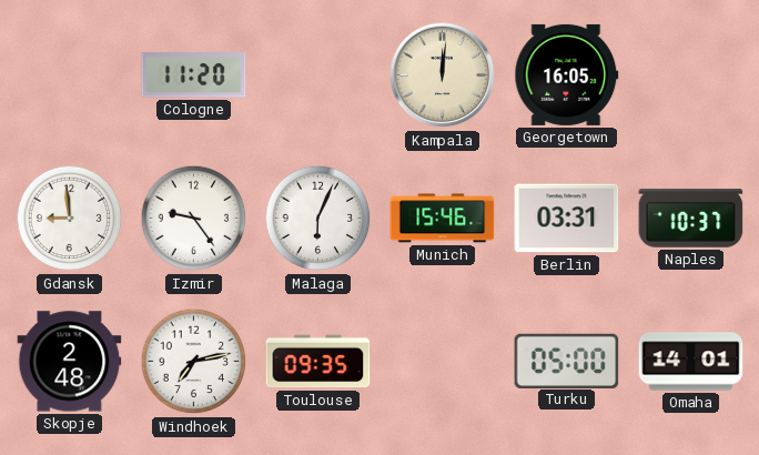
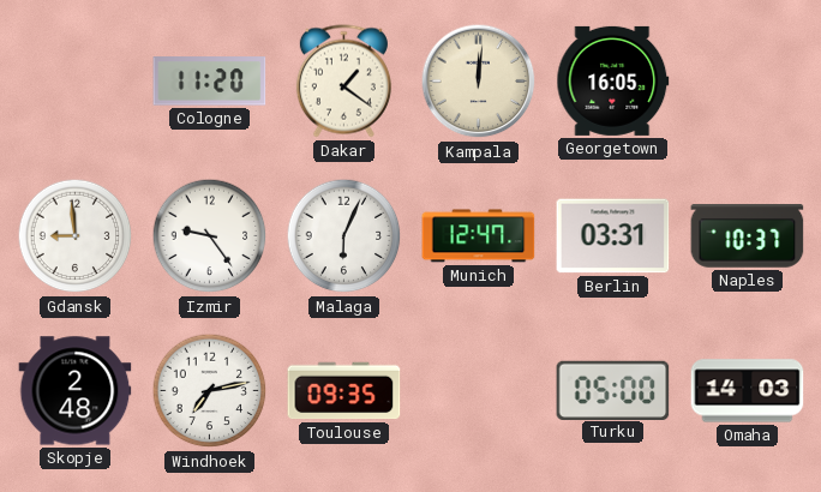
Dakar: none -> 1:21 (343, 82)
Munich: 15:46 -> 12:47 (479, 236)
Omaha: 14:01 -> 14:03 (748, 391)
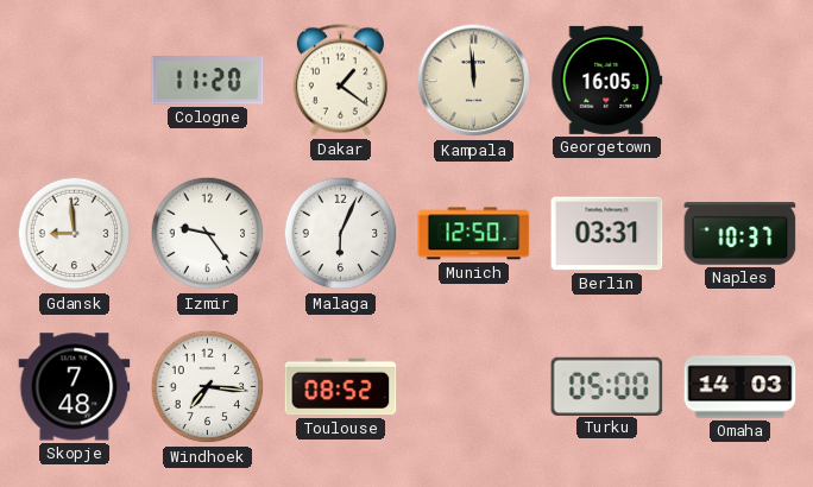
Kampala: 12:01 -> 11:59 (474, 81)
Munich: 12:47 -> 12:50 (474, 234)
Skopje: 2:48 -> 7:48 (75, 387)
Windhoek: 7:13 -> 7:16 (208, 387)
Toulouse: 09:35 -> 08:52 (341, 387)
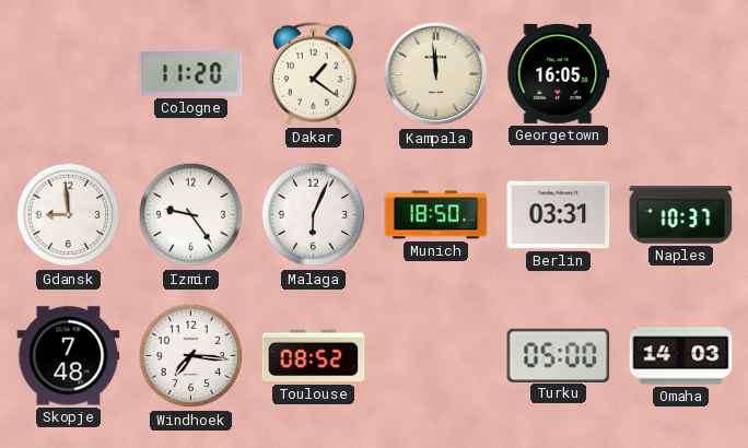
Munich: 12:50 -> 18:50 (436, 215)
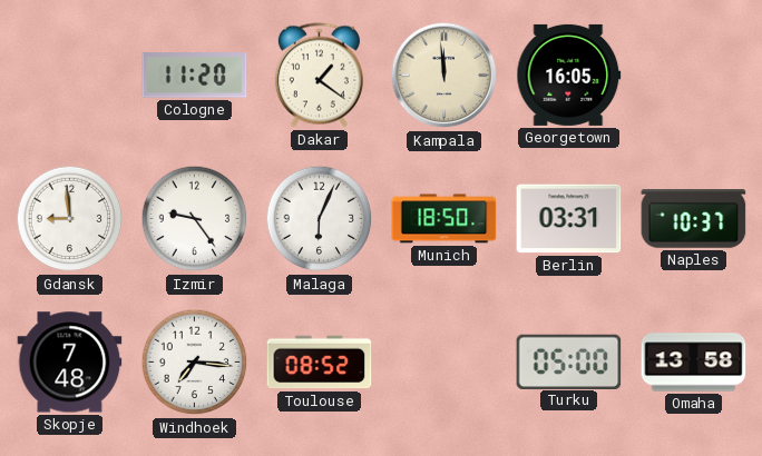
Omaha: 14:03 -> 13:58 (694, 363)
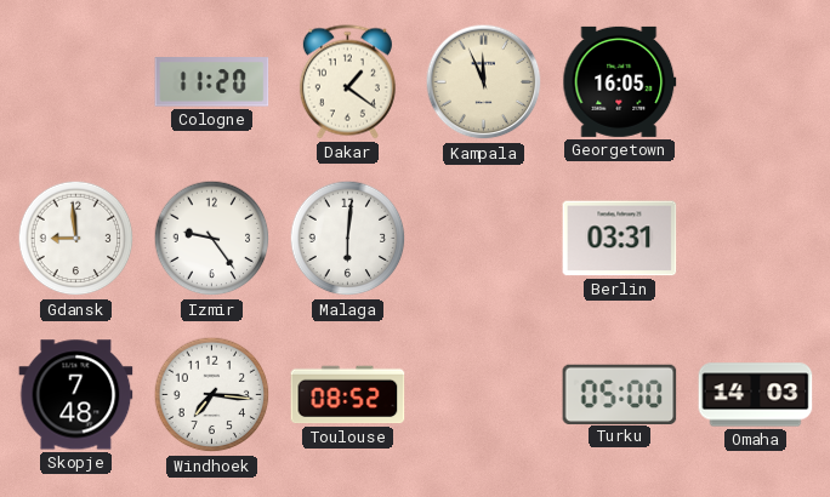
Kampala: 11:59 -> 11:56 (484, 82)
Malaga: 6:04 -> 6:01 (348, 239)
Munich: 18:50 -> none (444, 219)
Naples: 10:37 -> none (694, 219)
Omaha: 13:58 -> 14:03 (756, 395)
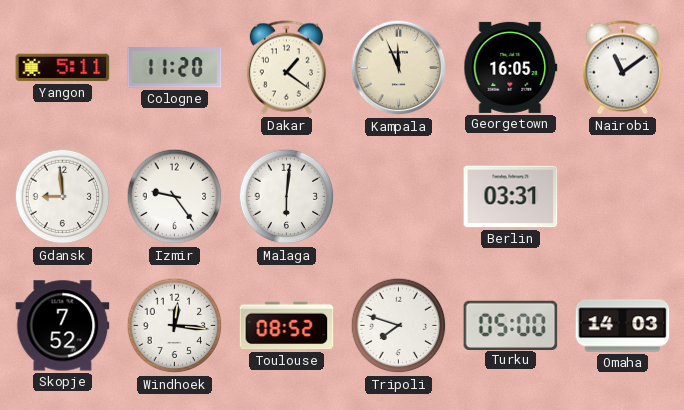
Yangon: none -> 5:11 (63, 68)
Nairobi: none -> 11:09 (622, 68)
Skopje: 7:48 -> 7:52 (63, 326)
Windhoek: 7:16 -> 12:16 (175, 326)
Tripoli: none -> 7:48 (399, 326)
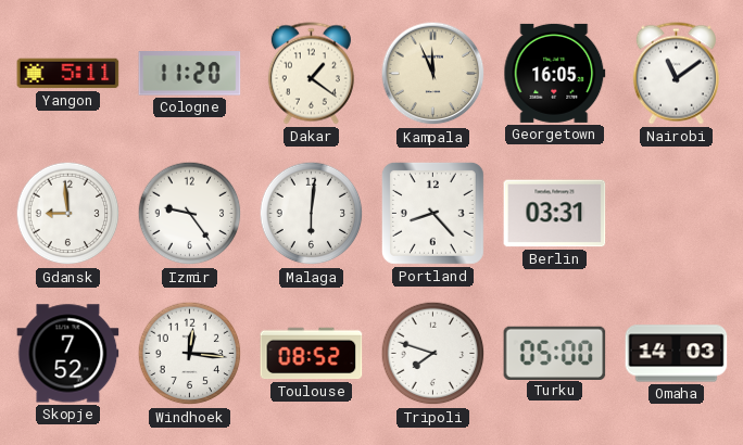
Portland: none -> 8:23 (432, 213)
